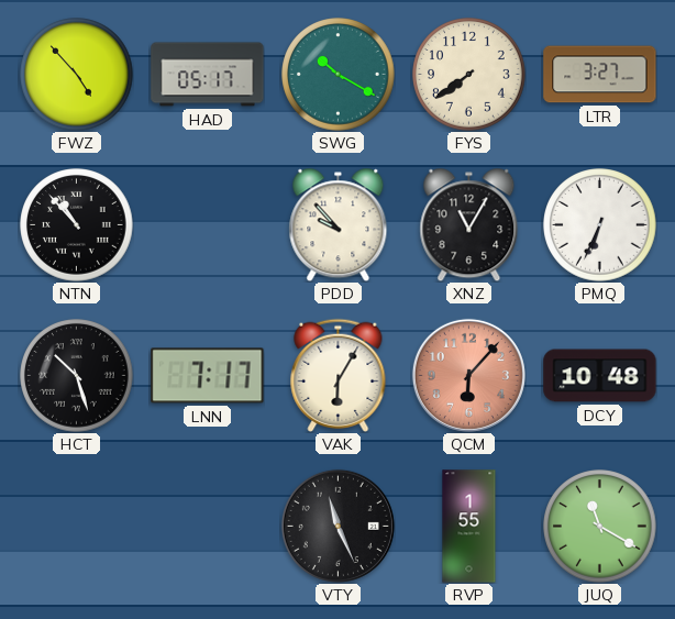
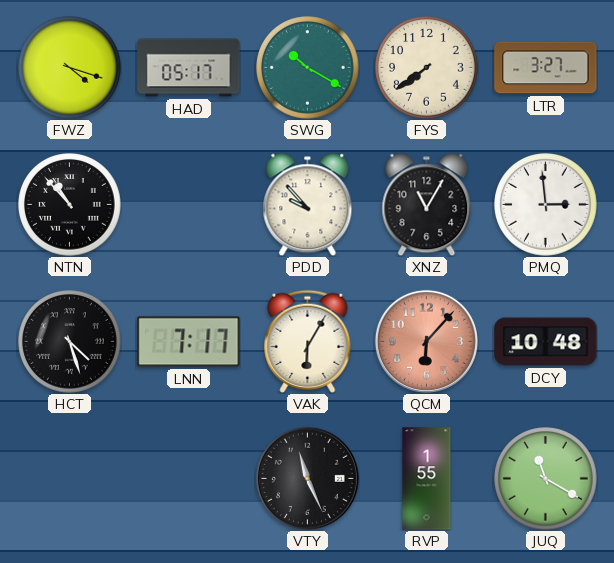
FWZ: 4:53 -> 4:18 (70, 68)
PMQ: 6:34 -> 2:59 (546, 205)
HCT: 10:27 -> 4:27 (70, 342)
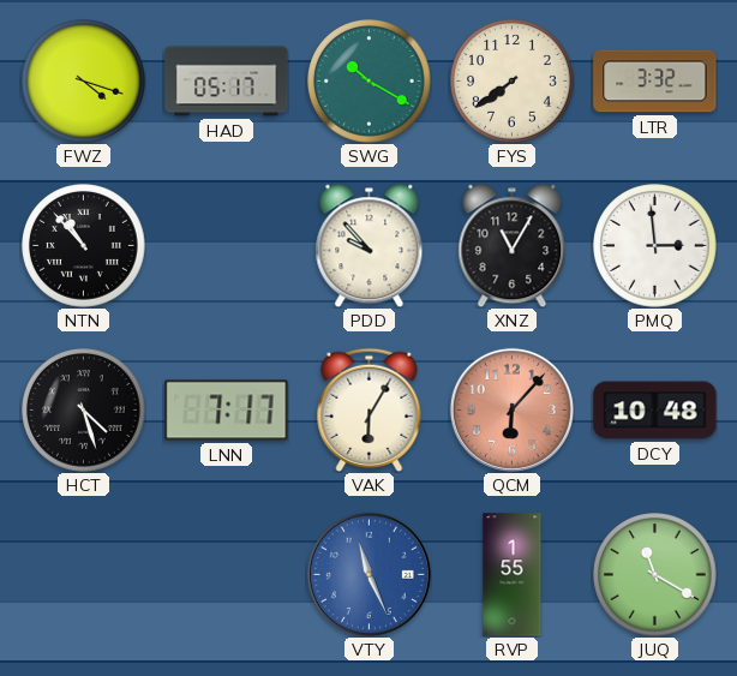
LTR: 3:27 -> 3:32 (655, 82)
VTY dial: black -> blue (368, 574)
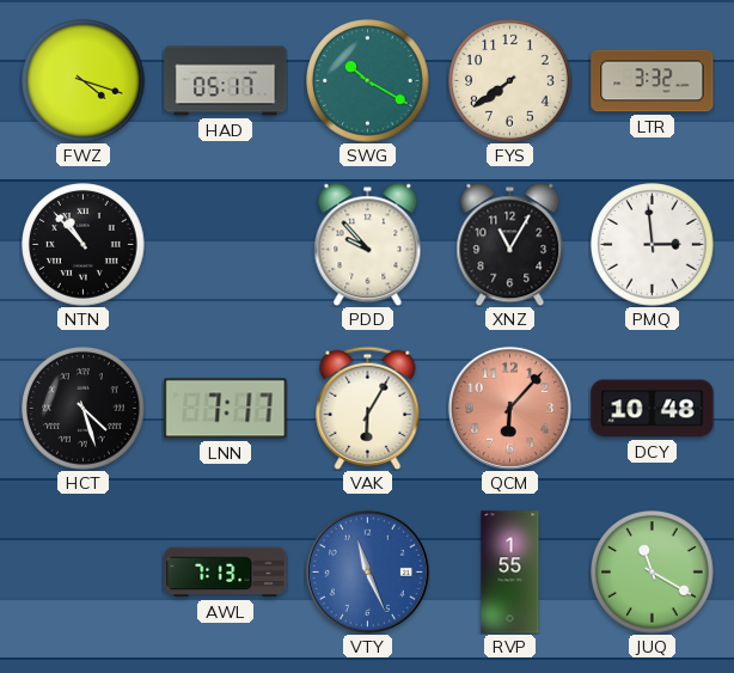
AWL: none -> 7:13 (226, 573)
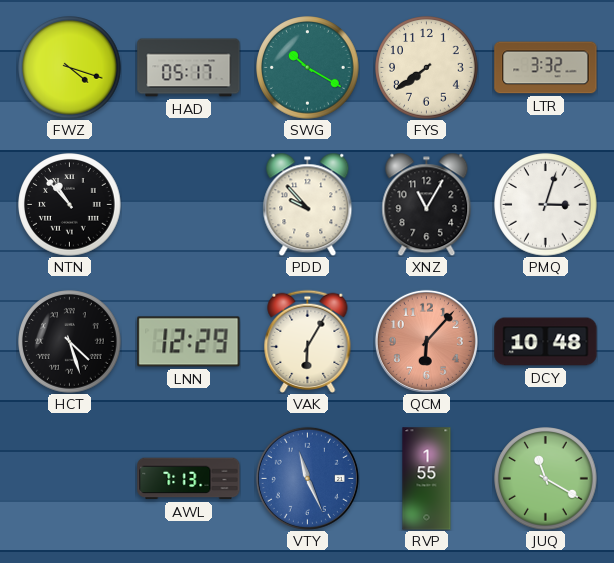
PMQ: 2:59 -> 3:03 (546, 205)
LNN: 7:17 -> 12:29 (189, 342)
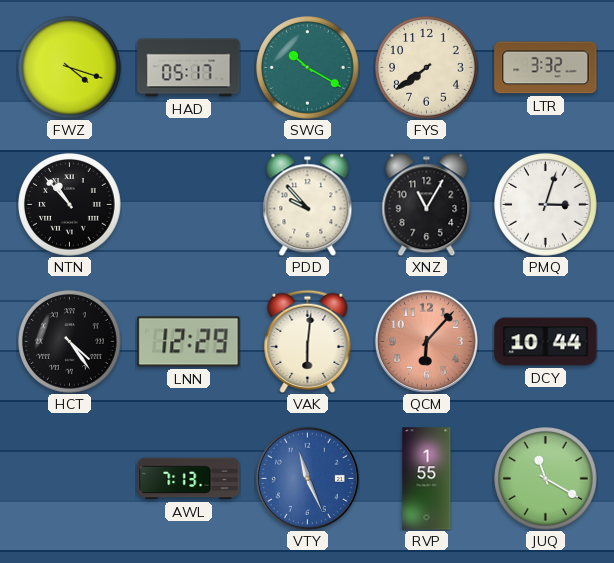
HCT: 4:27 -> 4:24 (70, 342)
VAK: 6:05 -> 6:01 (308, 341)
DCY: 10:48 -> 10:44 (546, 342)
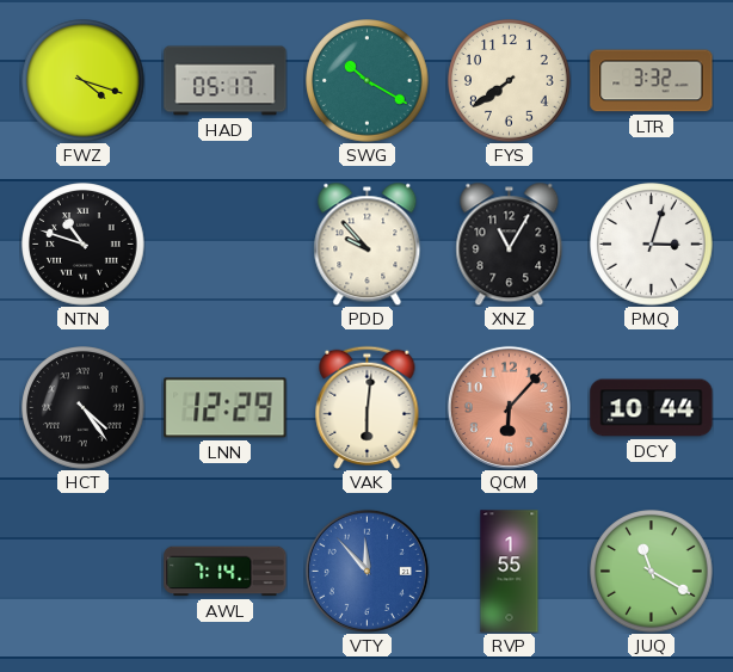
NTN: 10:53 -> 10:48 (84, 245)
AWL: 7:13 -> 7:14 (226, 572)
VTY: 11:26 -> 11:53 (366, 571)
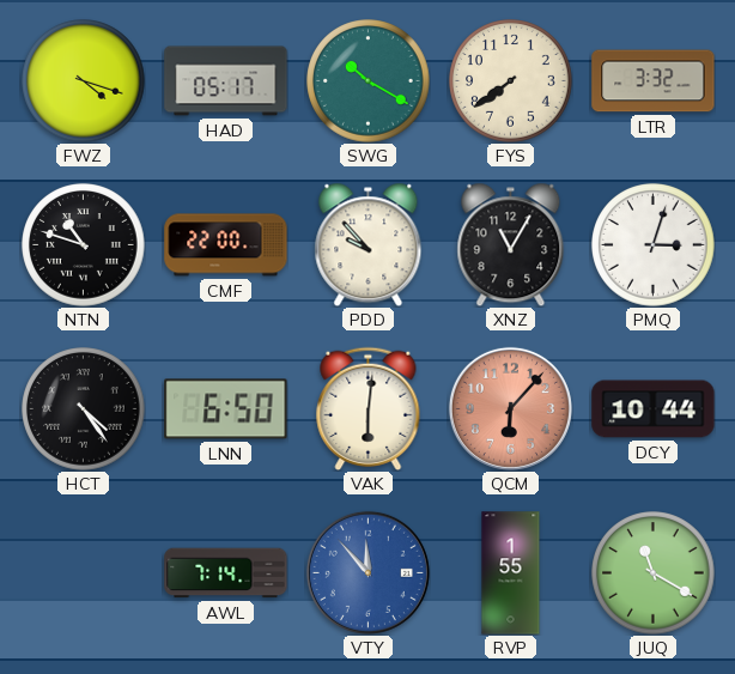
CMF: none -> 22:00 (226, 245)
LNN: 12:29 -> 6:50 (226, 409)
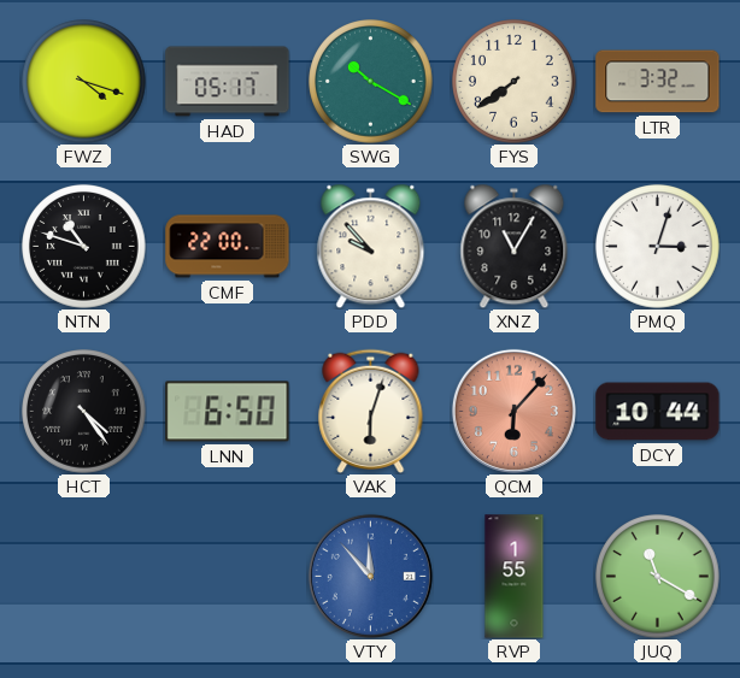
VAK: 6:01 -> 6:03 (371, 411)
AWL: 7:14 -> none (226, 573)
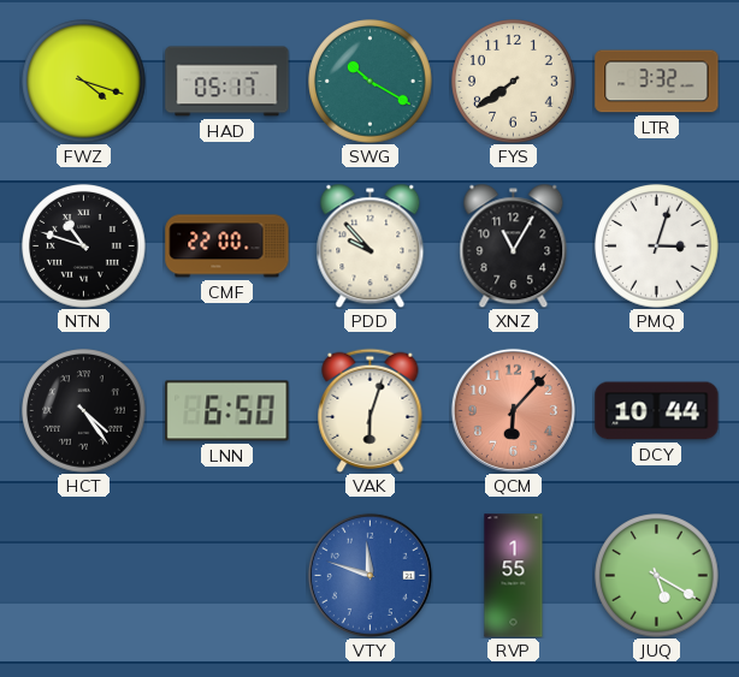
VTY: 11:53 -> 11:48 (369, 575)
JUQ: 11:20 -> 5:20 (657, 576)
